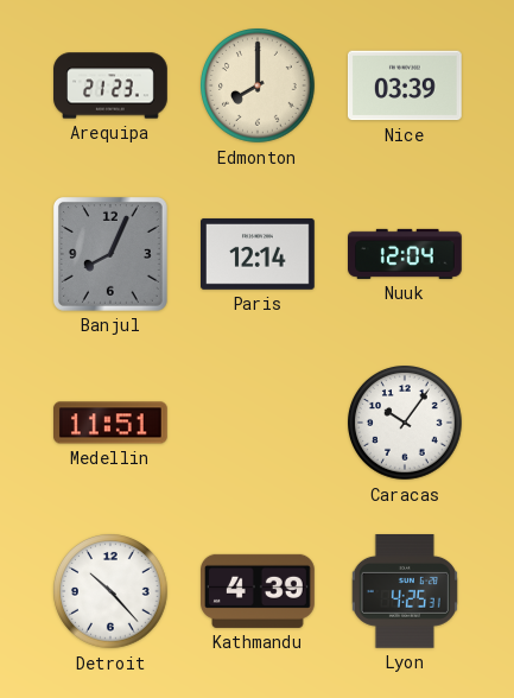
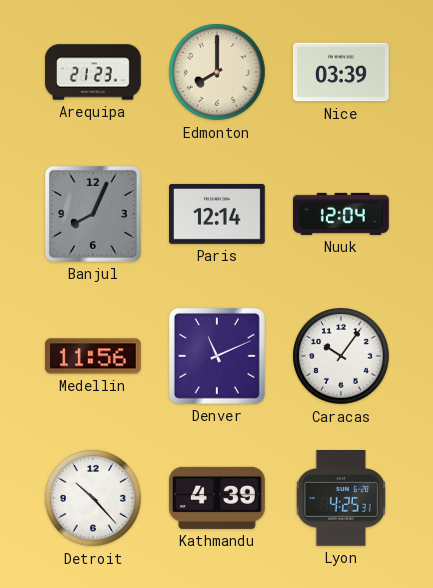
Medellin: 11:51 -> 11:56 (94, 356)
Denver: none -> 11:11 (217, 356)
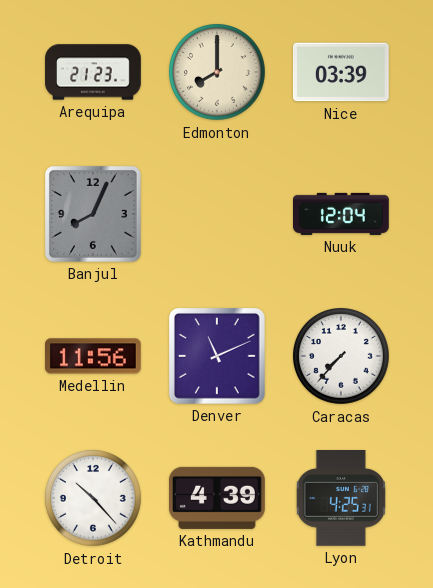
Paris: 12:14 -> none (218, 214)
Caracas: 10:06 -> 7:37 (341, 356)
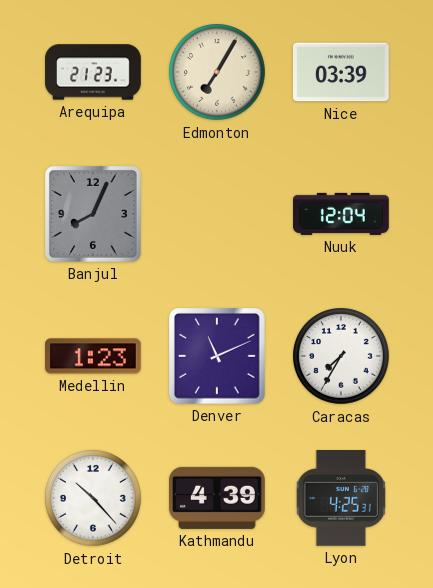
Edmonton: 8:00 -> 7:05 (217, 72)
Medellin: 11:56 -> 1:23 (94, 356)
Caracas: 7:37 -> 7:35 (341, 356)
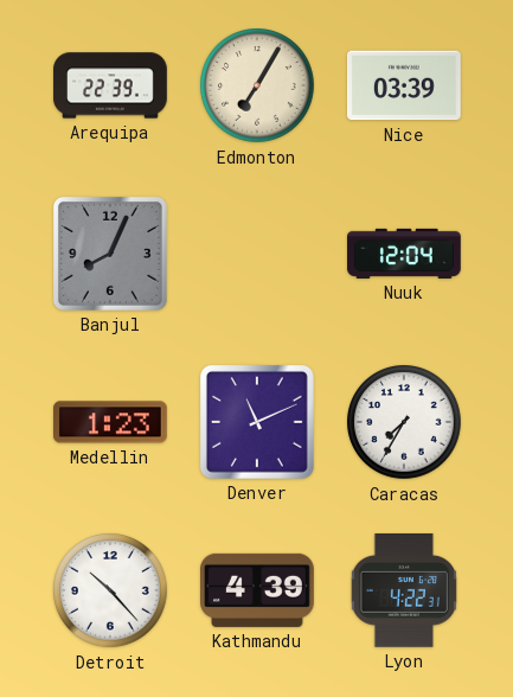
Arequipa: 21:23 -> 22:39 (110, 85)
Lyon: 4:25 -> 4:22 (404, 592)
